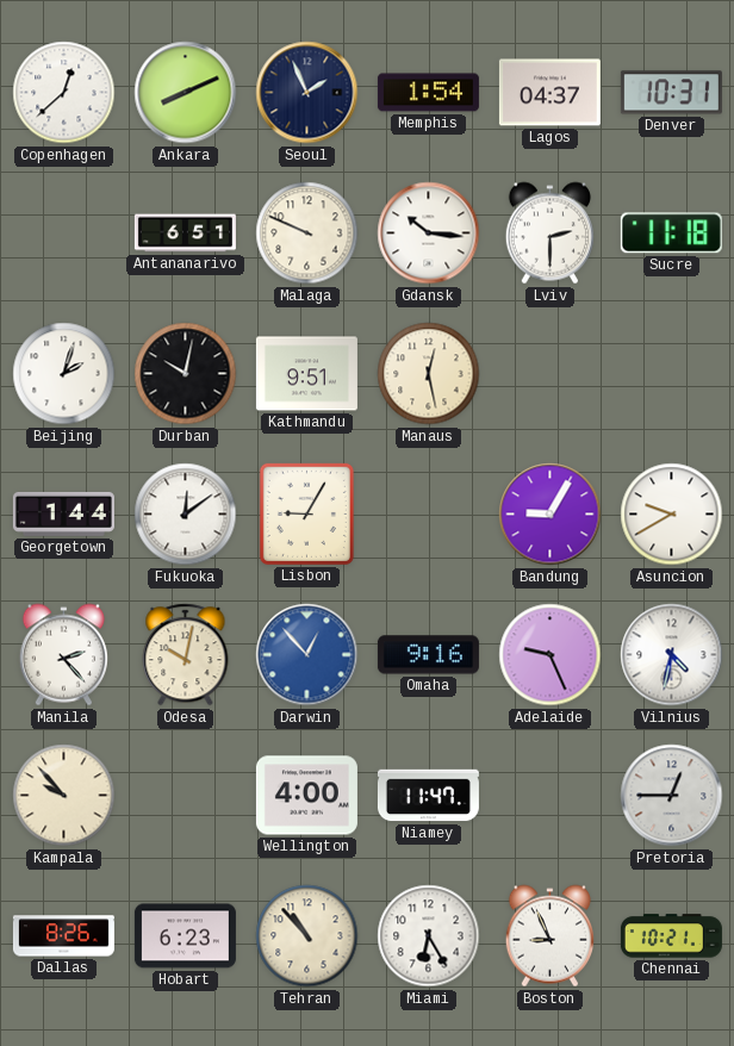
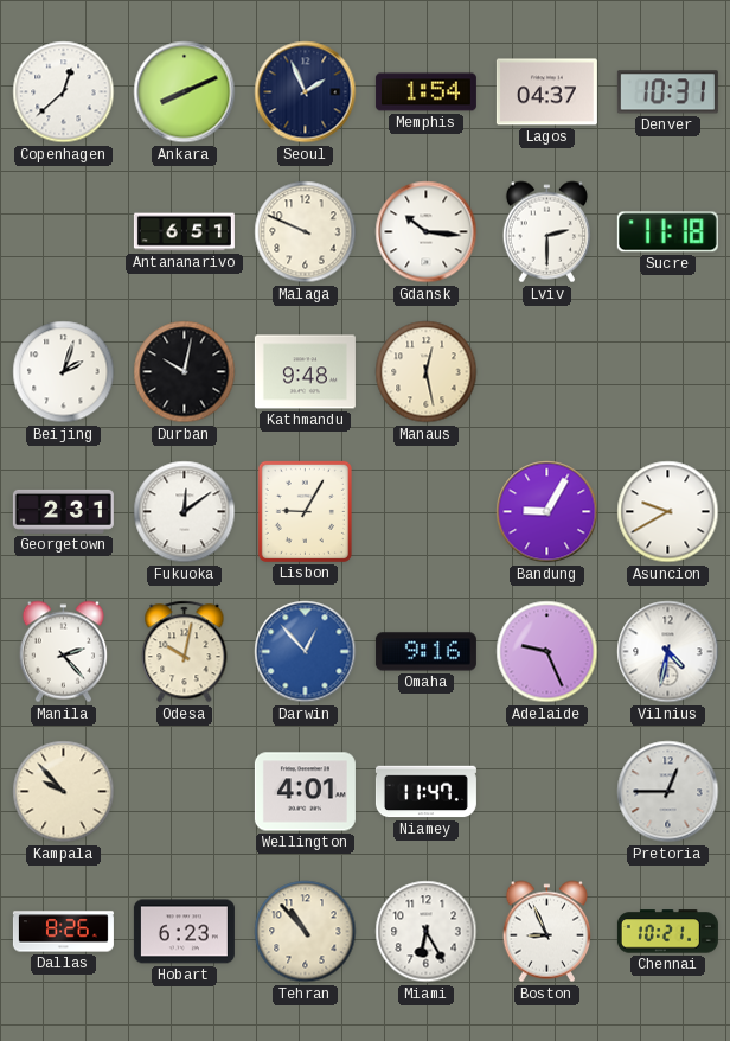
Kathmandu: 9:51 -> 9:48 (305, 372)
Georgetown: 1:44 -> 2:31 (63, 511)
Wellington: 4:00 -> 4:01 (305, 792)
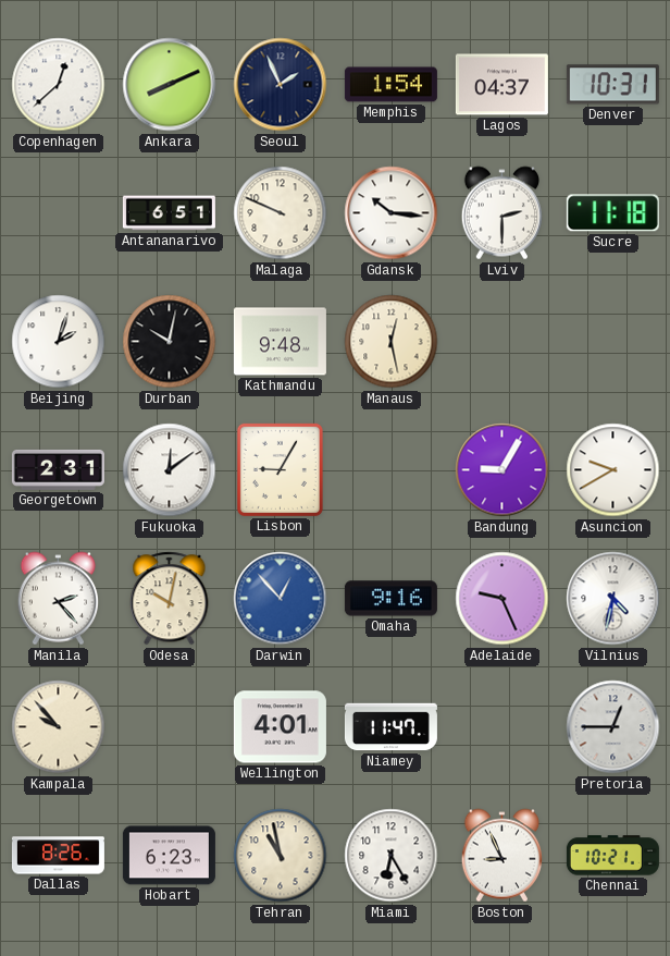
Tehran: 10:53 -> 10:58 (281, 856)
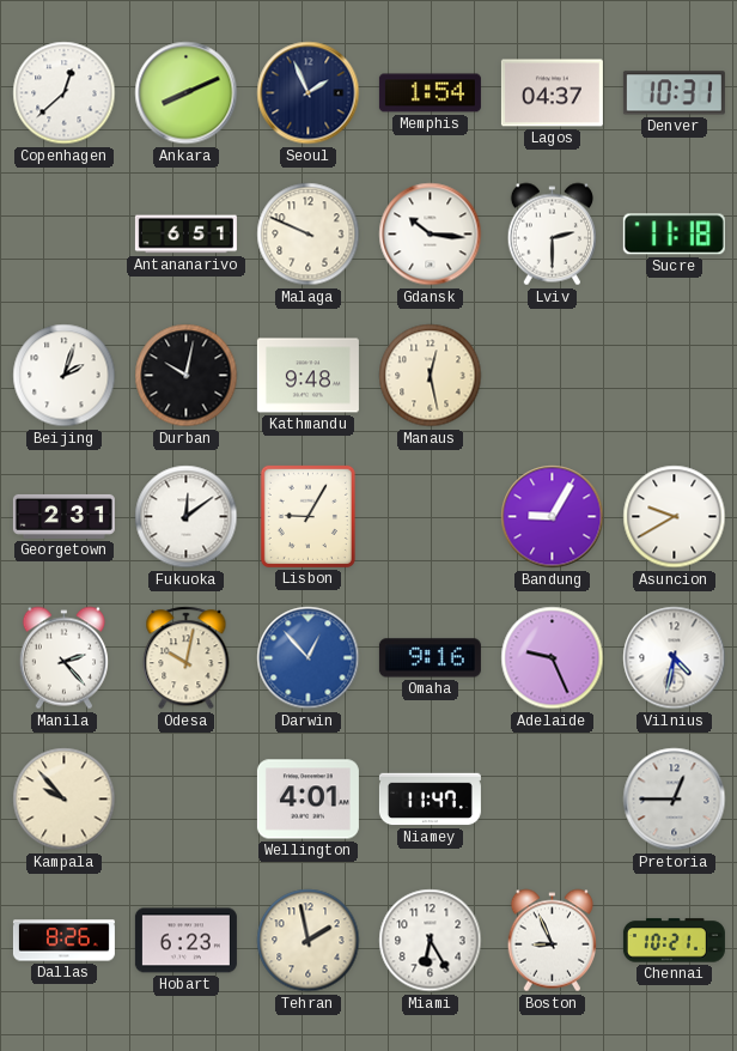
Tehran: 10:58 -> 1:58 (309, 941)
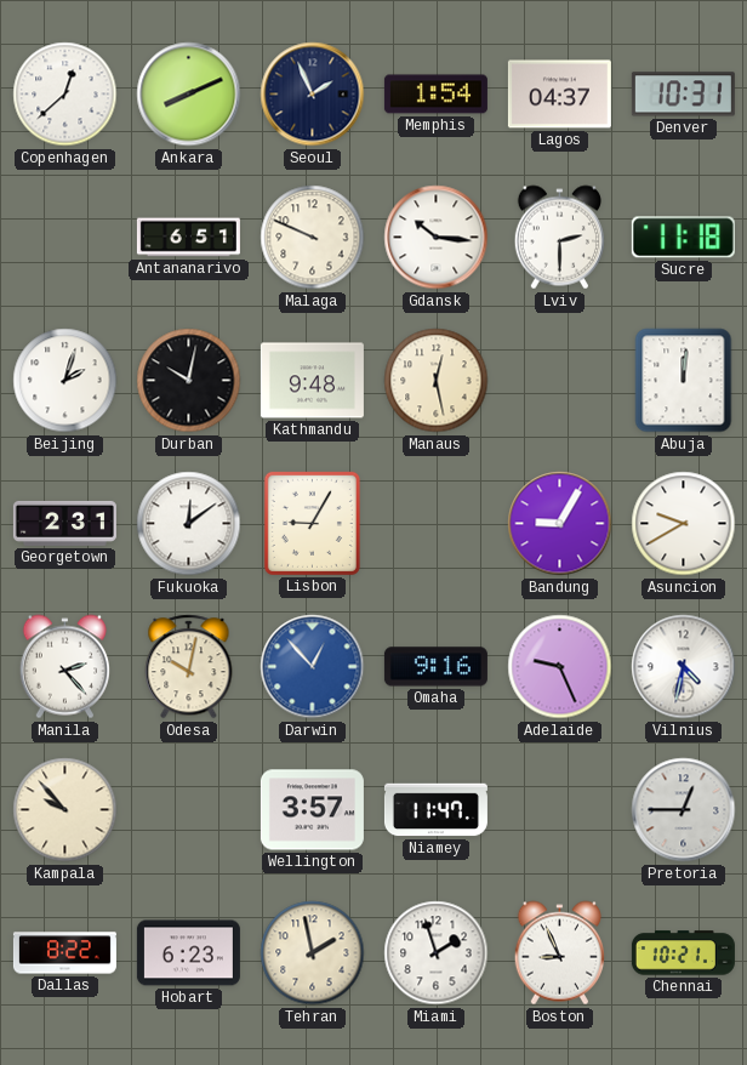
Abuja: none -> 12:01 (684, 381)
Wellington: 4:01 -> 3:57 (312, 810)
Dallas: 8:26 -> 8:22 (64, 953)
Miami: 6:25 -> 1:57 (437, 953)
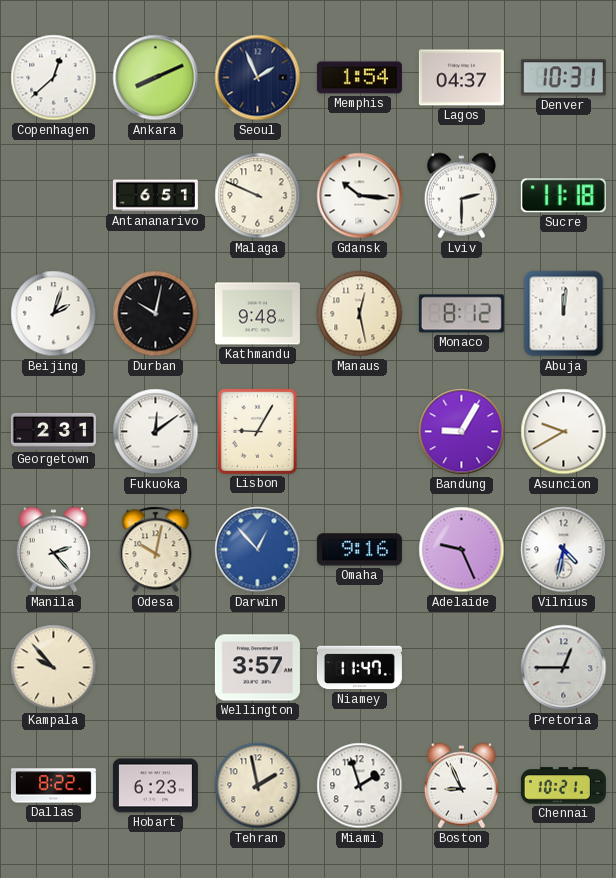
Monaco: none -> 8:12 (461, 314)
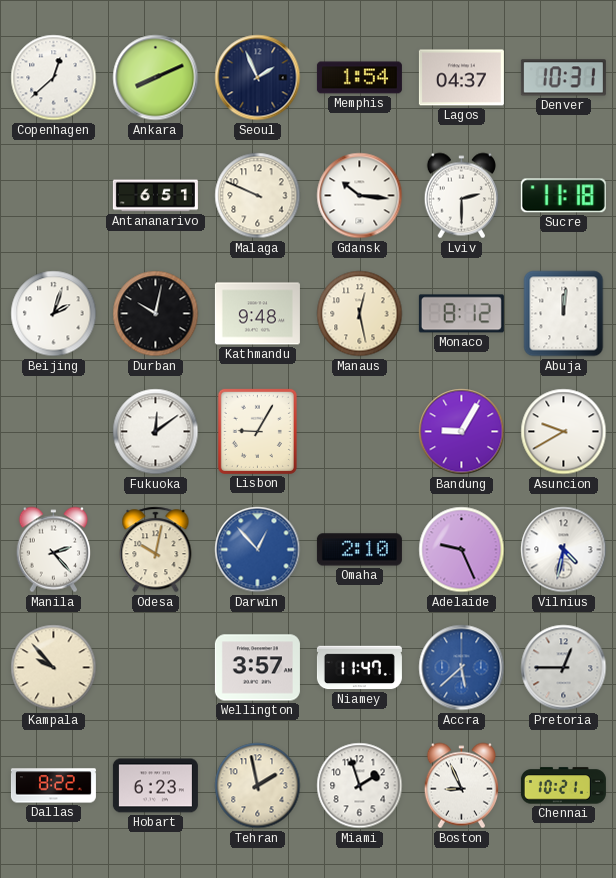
Georgetown: 2:31 -> none (53, 431)
Omaha: 9:16 -> 2:10 (359, 550)
Accra: none -> 5:38 (462, 668)
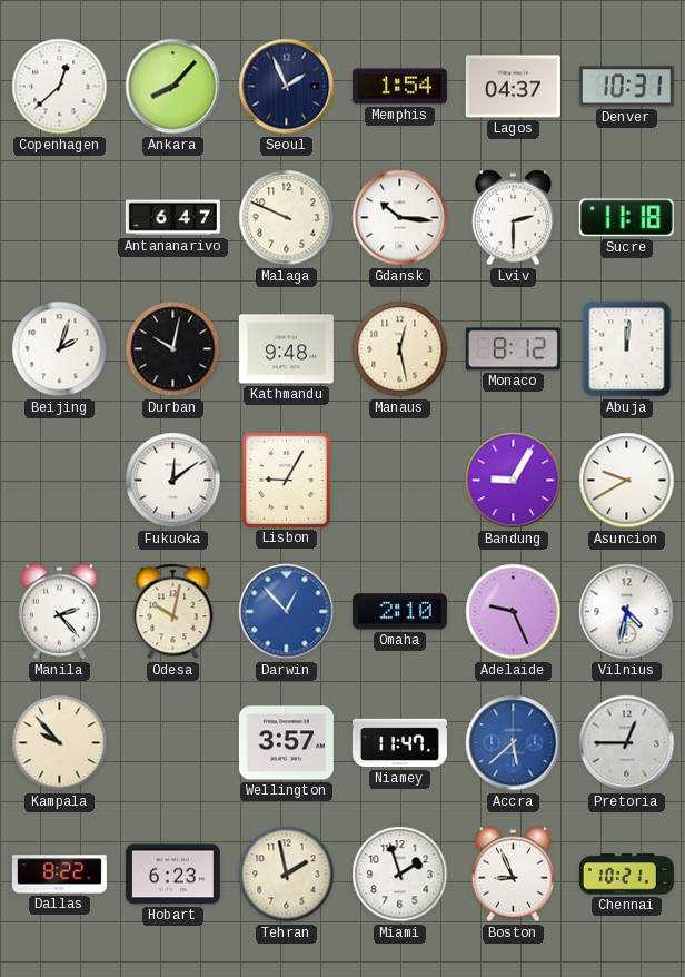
Ankara: 8:11 -> 8:07 (173, 87)
Antananarivo: 6:51 -> 6:47 (172, 218)
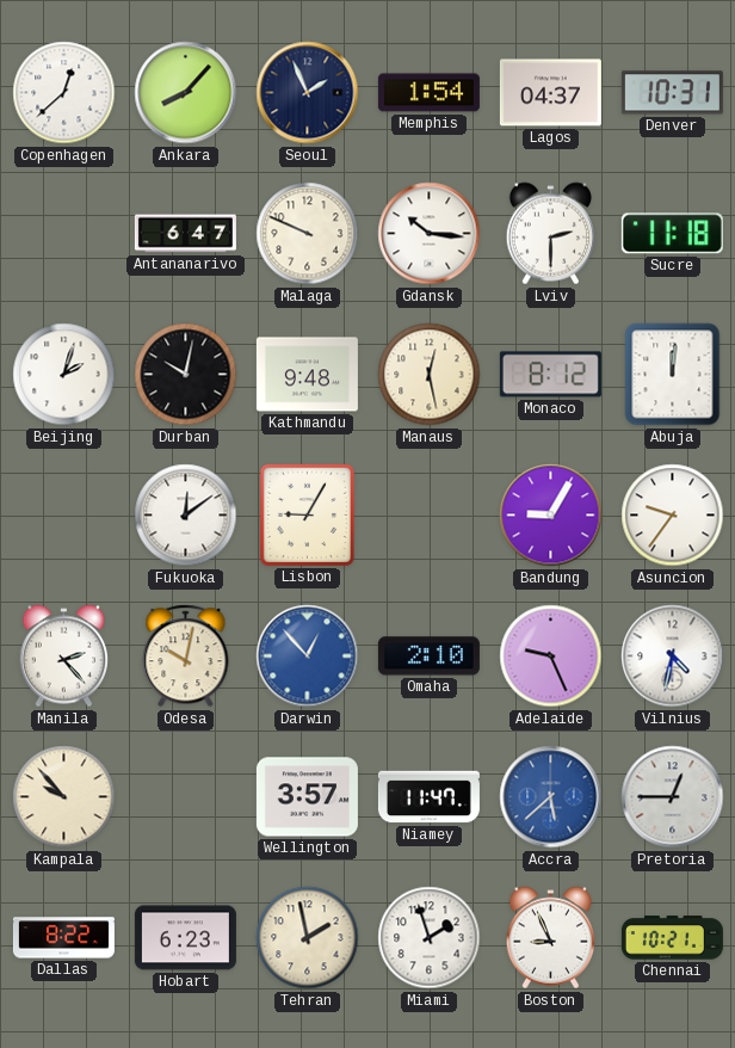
Asuncion: 9:40 -> 9:36 (673, 516)
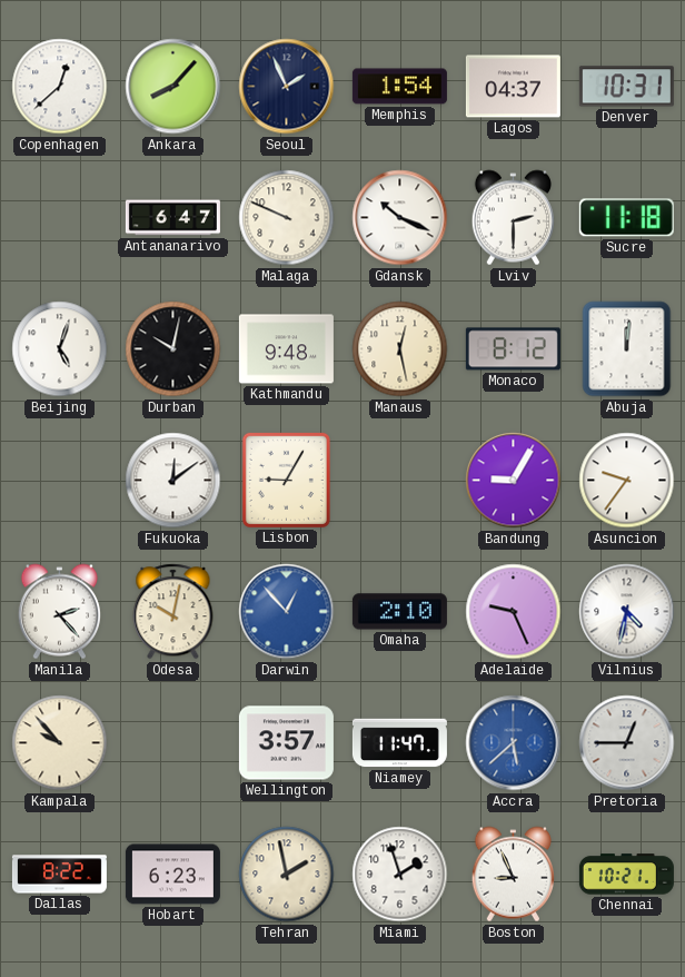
Gdansk: 10:16 -> 10:19 (400, 218)
Beijing: 2:03 -> 5:03 (60, 349)
